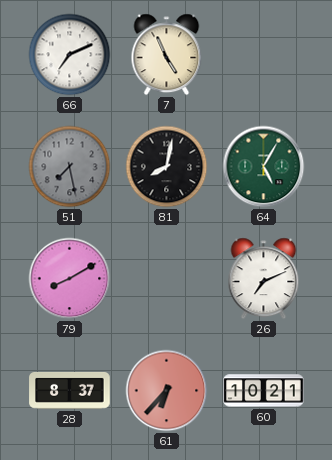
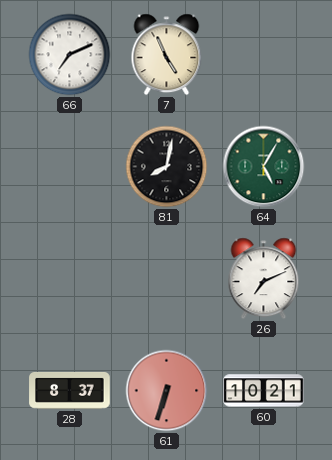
51: 7:28 -> none (70, 167)
79: 8:10 -> none (70, 279)
61: 6:37 -> 6:33 (167, 391)
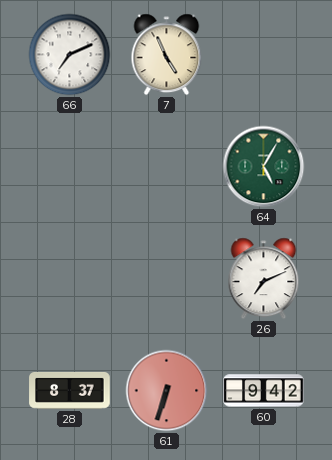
81: 8:02 -> none (167, 167)
60: 10:21 -> 9:42 (264, 391)
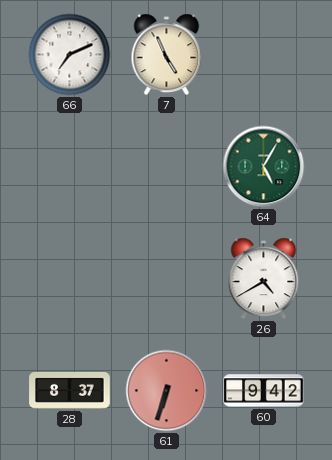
26: 7:11 -> 4:40 (264, 279)
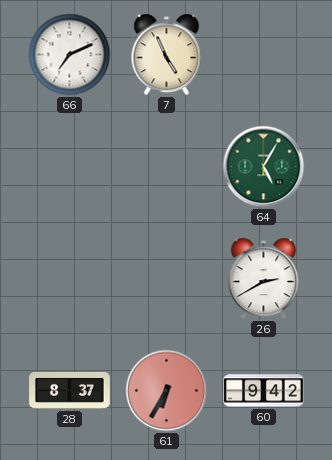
26: 4:40 -> 2:40 (264, 279)
61: 6:33 -> 6:35 (167, 391)
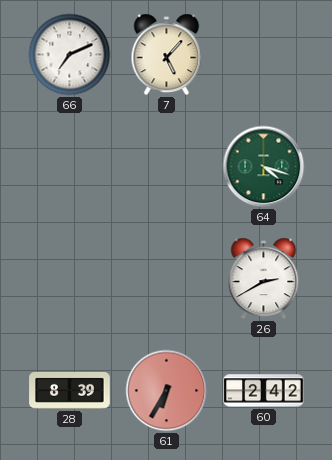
7: 4:56 -> 5:07 (167, 55)
64: 5:05 -> 4:18 (264, 167)
28: 8:37 -> 8:39 (70, 390)
60: 9:42 -> 2:42 (264, 391)
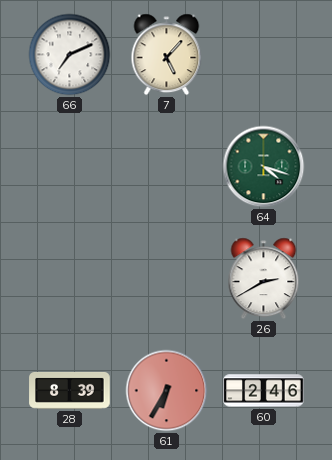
60: 2:42 -> 2:46 (264, 391)
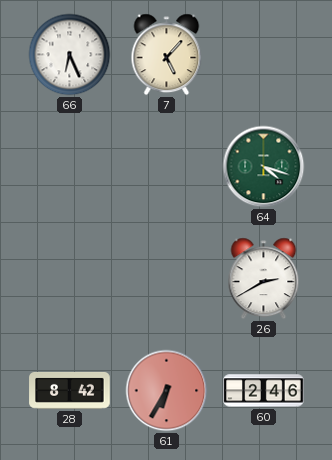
66: 7:11 -> 6:26 (70, 55)
28: 8:39 -> 8:42 (70, 390)
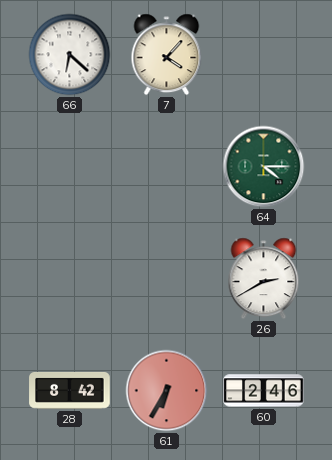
66: 6:26 -> 6:22 (70, 55)
7: 5:07 -> 4:07 (167, 55)
64: 4:18 -> 4:15 (264, 167)
